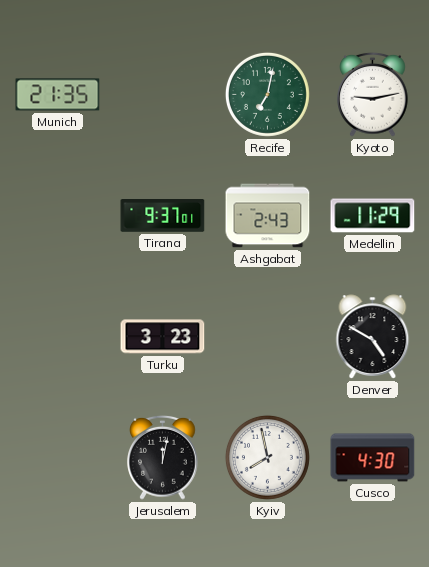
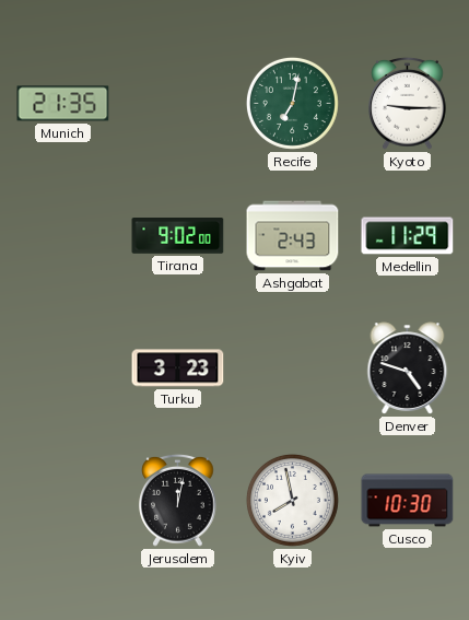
Kyoto: 9:13 -> 9:15 (408, 103)
Tirana: 9:37 -> 9:02 (178, 236)
Denver: 4:50 -> 4:48 (408, 369)
Cusco: 4:30 -> 10:30 (408, 501)
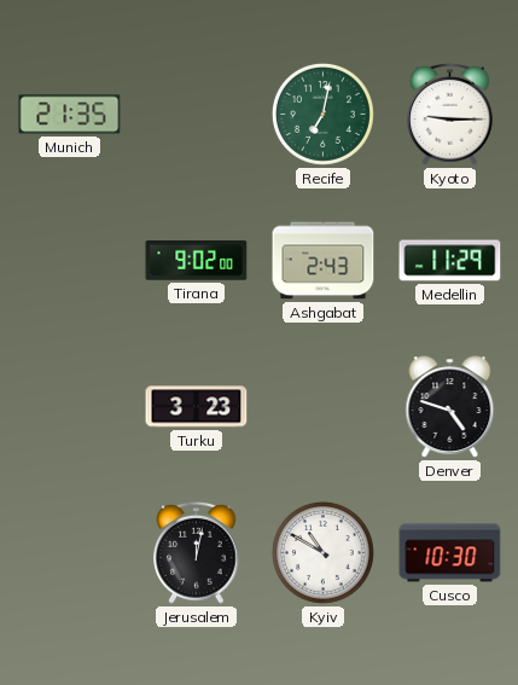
Kyiv: 7:58 -> 10:50 (322, 552)
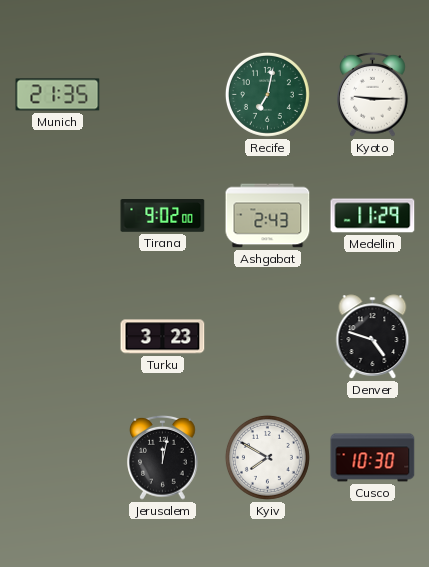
Kyiv: 10:50 -> 7:50 (267, 457)
